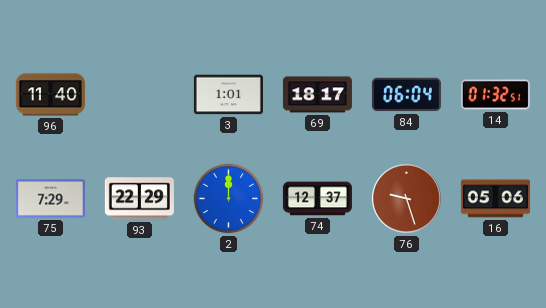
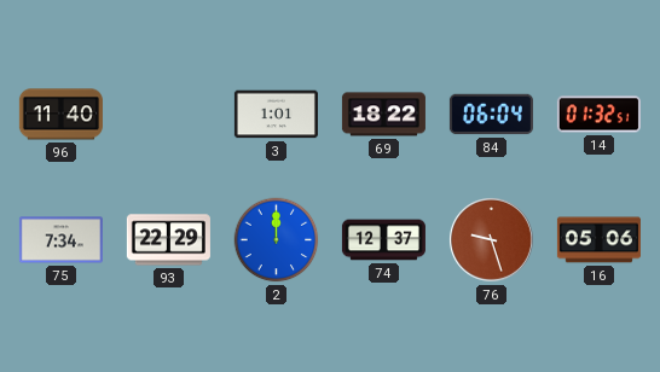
69: 18:17 -> 18:22 (383, 115)
75: 7:29 -> 7:34 (60, 240)
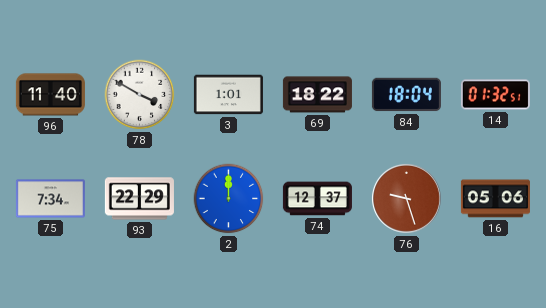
78: none -> 3:50 (140, 95)
84: 06:04 -> 18:04 (406, 95)
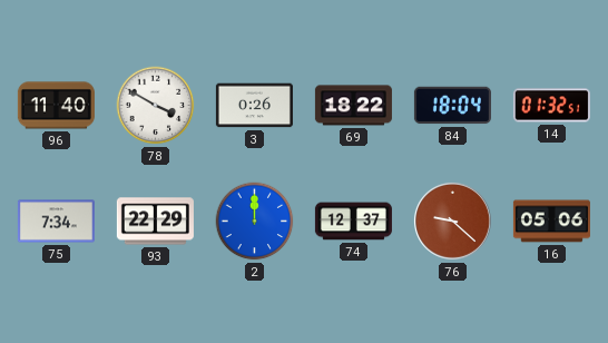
3: 1:01 -> 0:26 (254, 106)
76: 9:27 -> 9:22 (452, 220)
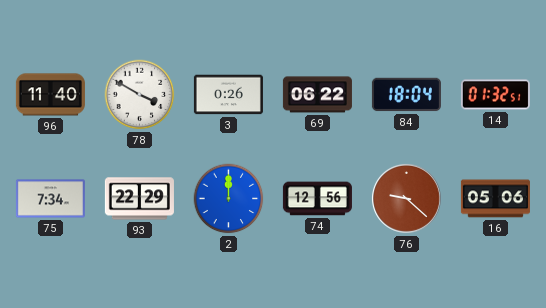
69: 18:22 -> 06:22 (317, 95)
74: 12:37 -> 12:56 (317, 199)
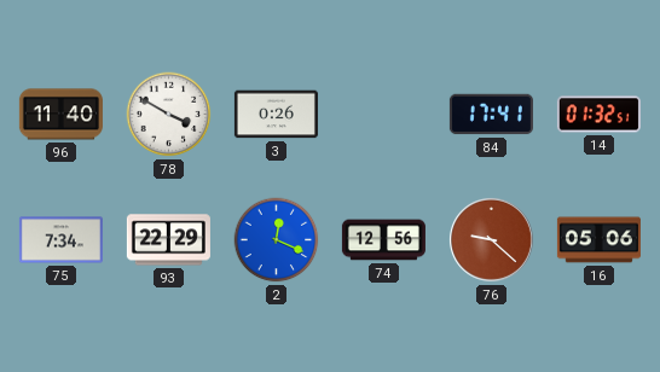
69: 06:22 -> none (317, 95)
84: 18:04 -> 17:41 (491, 115)
2: 12:00 -> 12:19 (277, 240)
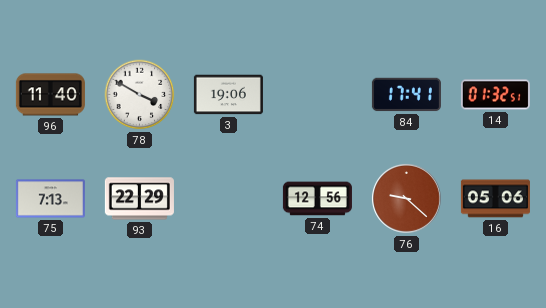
3: 0:26 -> 19:06 (228, 95)
75: 7:34 -> 7:13 (50, 199)
2: 12:19 -> none (277, 240)
